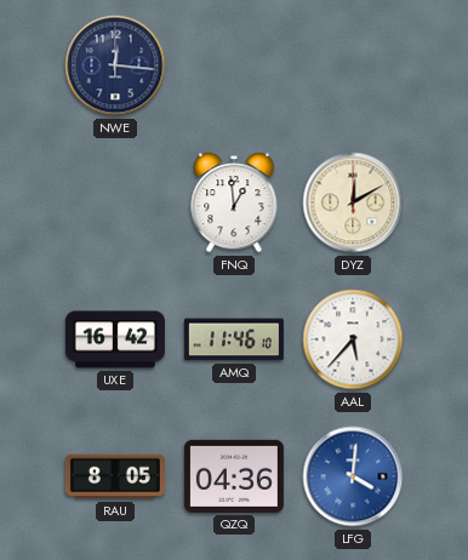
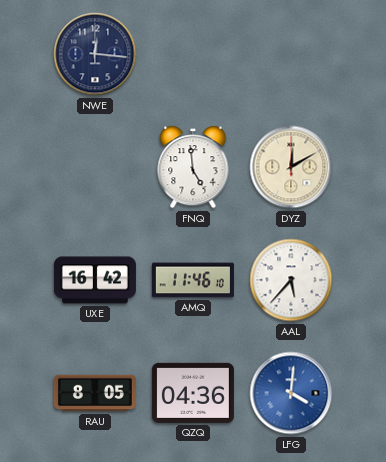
FNQ: 12:59 -> 4:59 (193, 167)
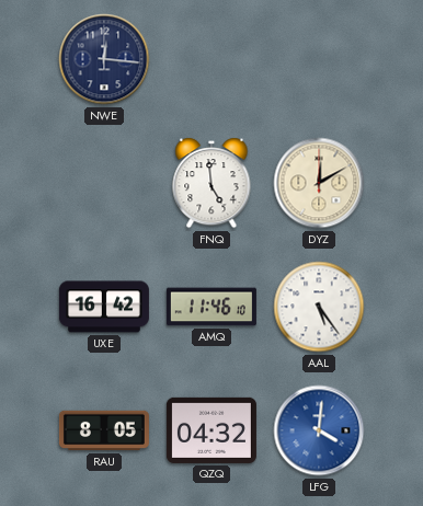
AAL: 5:37 -> 5:24 (319, 307)
QZQ: 04:36 -> 04:32 (211, 430)
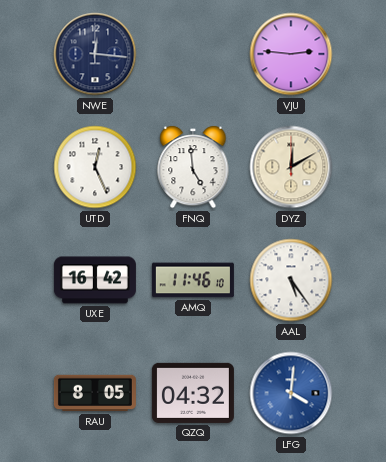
VJU: none -> 2:46 (291, 54)
UTD: none -> 12:26 (95, 167)
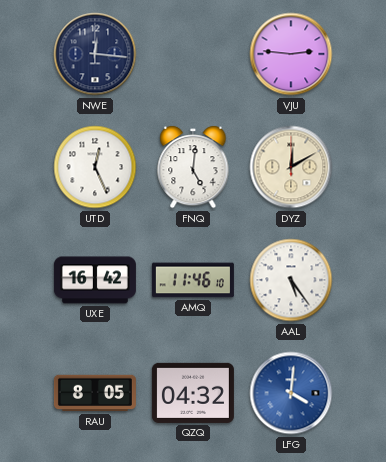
FNQ: 4:59 -> 5:01 (193, 167)
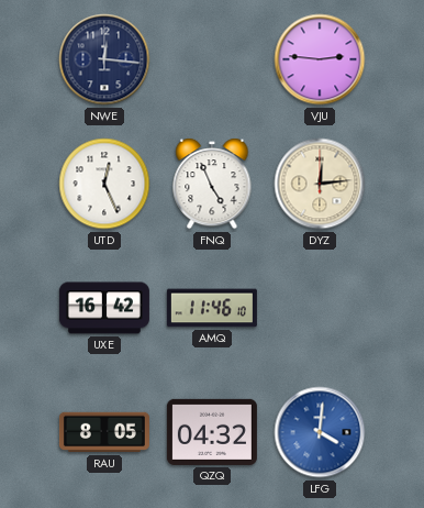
FNQ: 5:01 -> 4:56 (212, 184)
DYZ: 12:10 -> 12:14 (320, 184)
AAL: 5:24 -> none (291, 280)
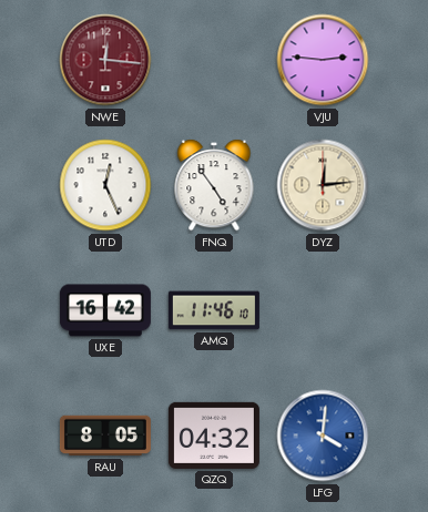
NWE dial: navy -> burgundy (105, 60)
FNQ: 4:56 -> 4:54 (214, 185)
